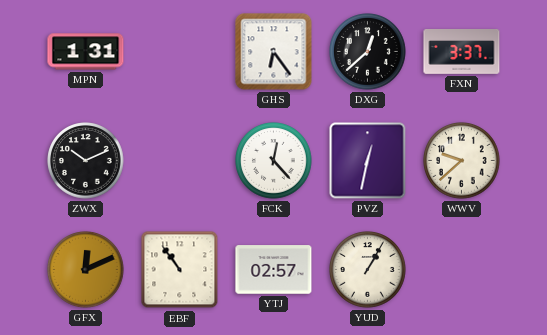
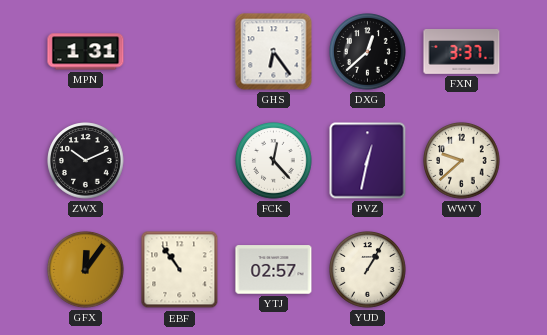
GFX: 12:11 -> 12:06 (86, 270)
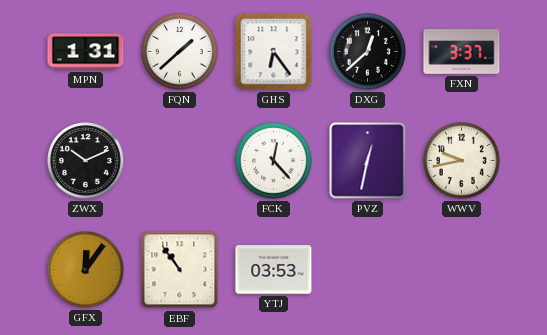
FQN: none -> 1:38 (180, 52)
WWV: 9:38 -> 9:43 (462, 161)
YTJ: 02:57 -> 03:53 (274, 270)
YUD: 1:05 -> none (368, 270)
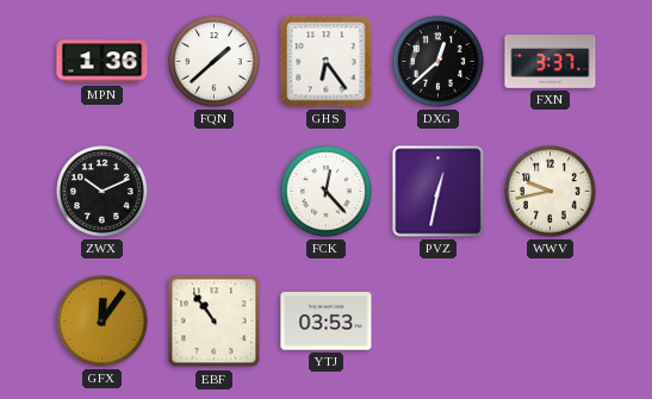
MPN: 1:31 -> 1:36 (103, 62)
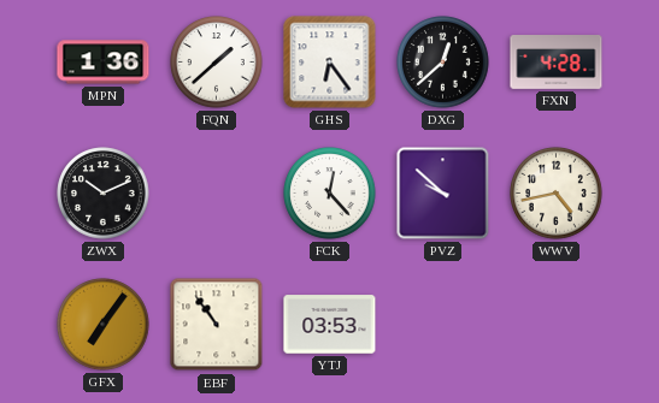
FXN: 3:37 -> 4:28 (557, 63)
PVZ: 12:32 -> 9:52 (443, 194)
WWV: 9:43 -> 4:43 (557, 194)
GFX: 12:06 -> 7:06 (104, 325)
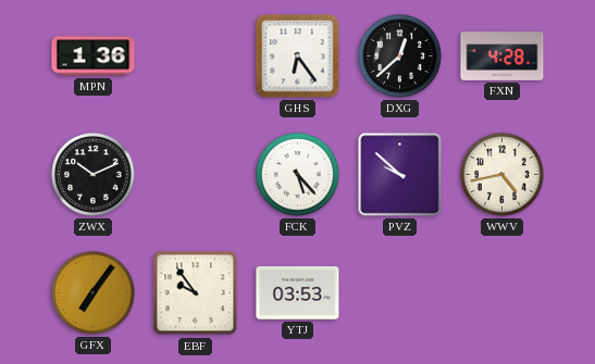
FQN: 1:38 -> none (217, 63)
FCK: 12:23 -> 5:23 (298, 175)
EBF: 10:54 -> 9:54 (196, 293)
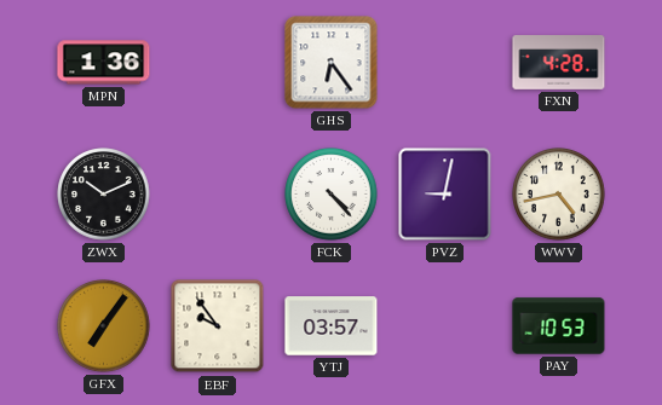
DXG: 12:38 -> none (400, 57)
FCK: 5:23 -> 4:23 (332, 195)
PVZ: 9:52 -> 9:02 (445, 195)
YTJ: 03:53 -> 03:57 (332, 326)
PAY: none -> 10:53 (559, 326)
